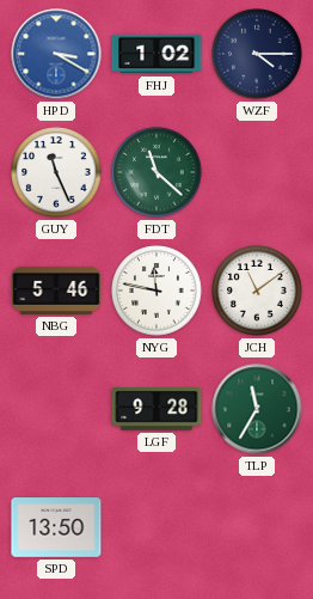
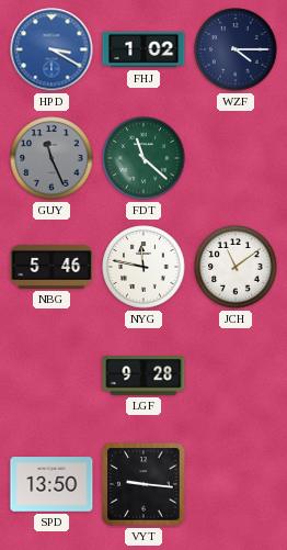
GUY dial: white -> grey (51, 158)
TLP: 11:35 -> none (257, 409)
VYT: none -> 9:16 (143, 484)
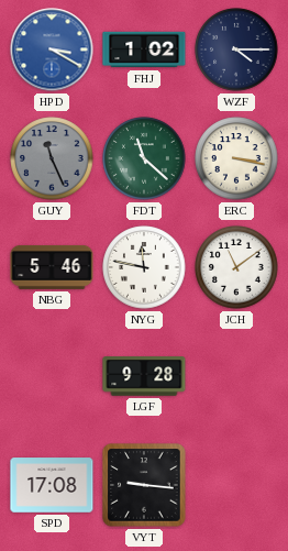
ERC: none -> 3:17 (236, 158)
SPD: 13:50 -> 17:08 (52, 485)
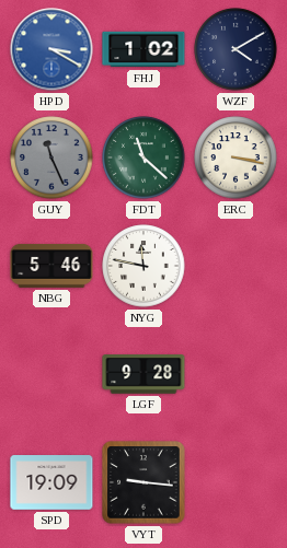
WZF: 4:15 -> 4:10 (236, 49)
JCH: 11:09 -> none (236, 267)
SPD: 17:08 -> 19:09 (51, 482)
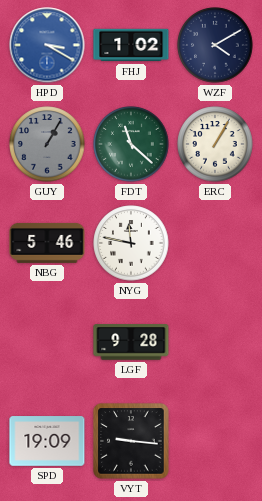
GUY: 11:26 -> 1:05 (47, 144)
ERC: 3:17 -> 1:05 (215, 144)
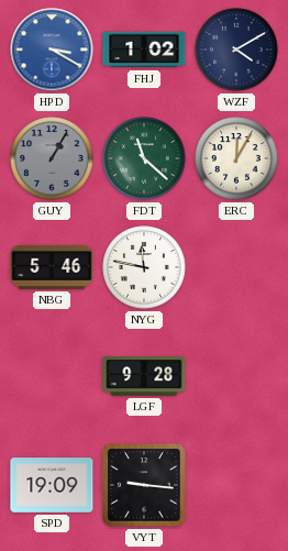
ERC: 1:05 -> 12:05 (236, 158)
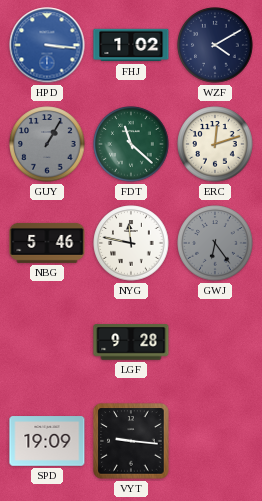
HPD: 3:20 -> 3:16 (47, 45)
ERC: 12:05 -> 12:12 (215, 144)
GWJ: none -> 6:24 (215, 243)
